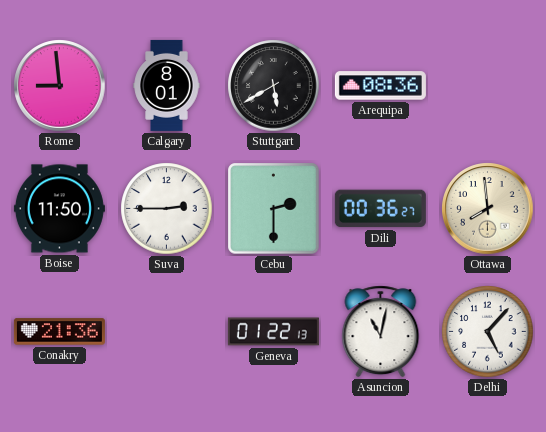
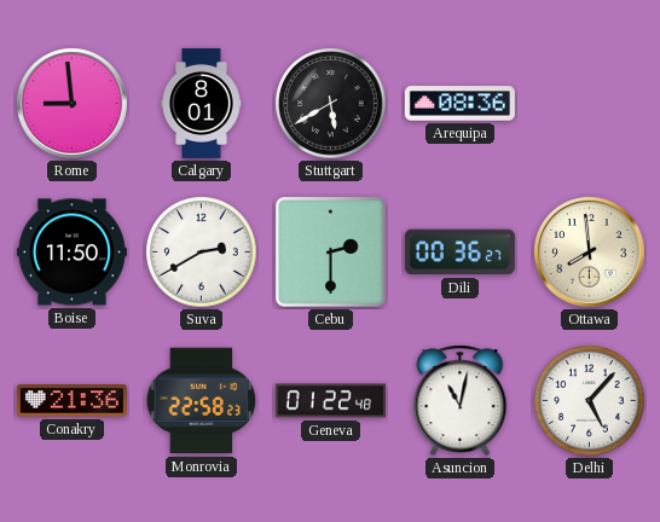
Suva: 2:45 -> 2:40 (202, 253)
Monrovia: none -> 22:58 (202, 401)
Geneva: 01:22:13 -> 01:22:48 (330, 401)
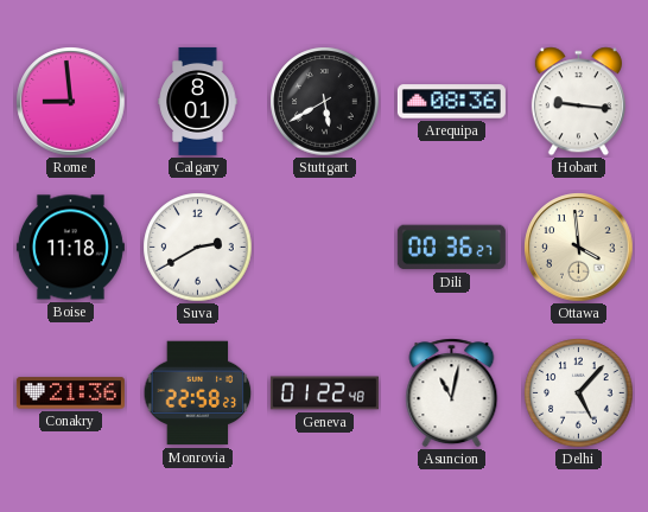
Hobart: none -> 9:16 (578, 102)
Boise: 11:50 -> 11:18 (70, 248)
Cebu: 2:30 -> none (331, 253)
Ottawa: 7:59 -> 3:59 (579, 248)
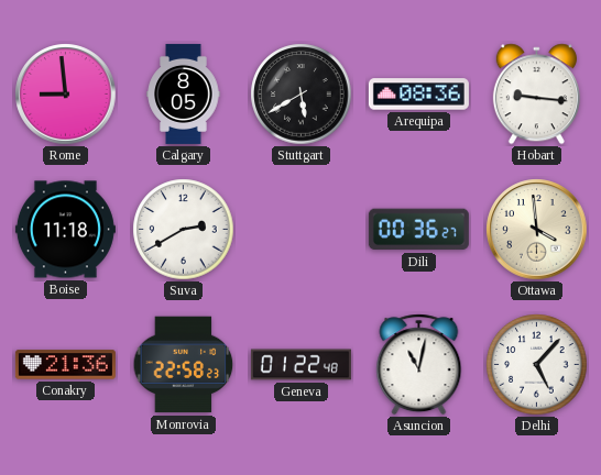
Calgary: 8:01 -> 8:05 (184, 93)
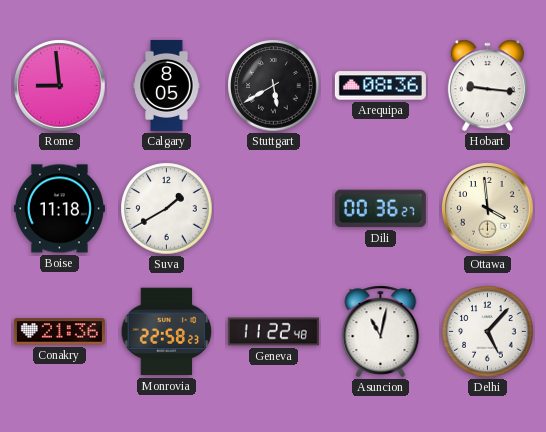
Suva: 2:40 -> 1:40 (167, 209)
Geneva: 01:22 -> 11:22 (273, 332)
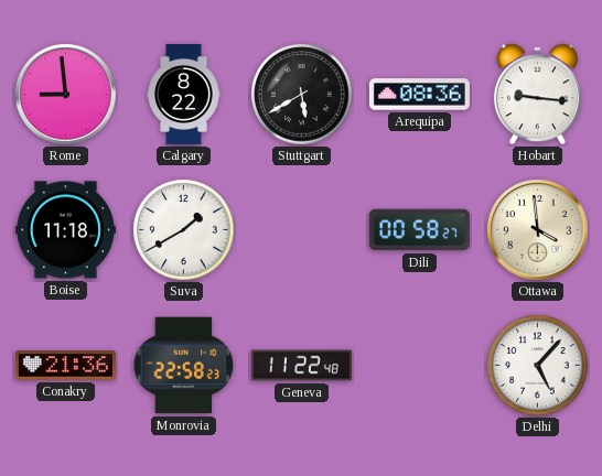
Calgary: 8:05 -> 8:22 (184, 94)
Dili: 00:36 -> 00:58 (419, 230)
Asuncion: 11:02 -> none (381, 332)
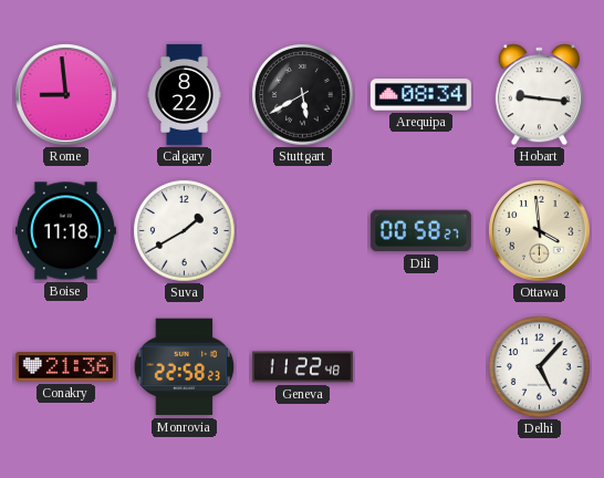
Arequipa: 08:36 -> 08:34 (420, 95)
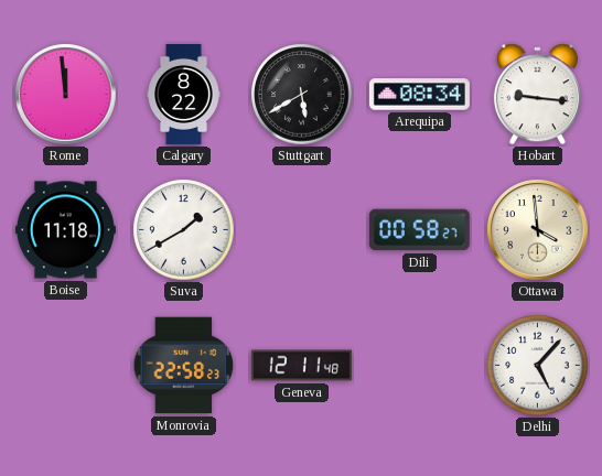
Rome: 8:59 -> 11:59 (66, 95)
Conakry: 21:36 -> none (65, 367)
Geneva: 11:22 -> 12:11 (301, 366)
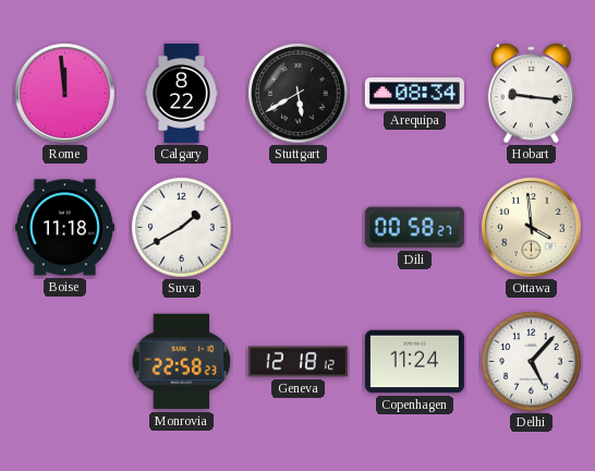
Geneva: 12:11 -> 12:18 (297, 362)
Copenhagen: none -> 11:24 (414, 362)
